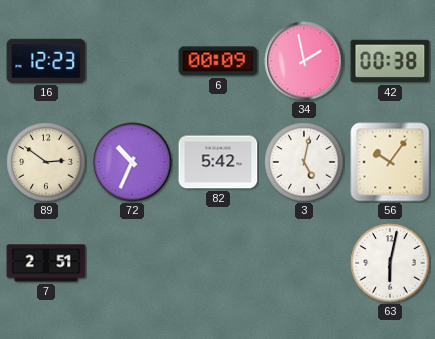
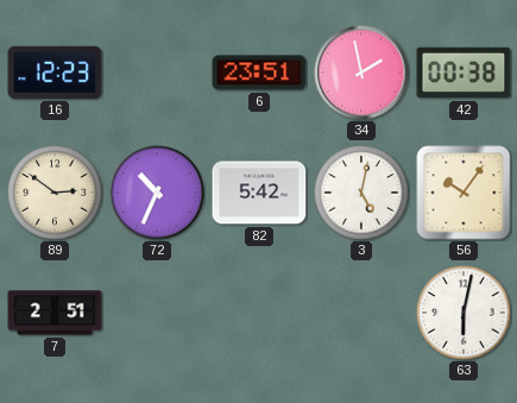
6: 00:09 -> 23:51 (259, 73)
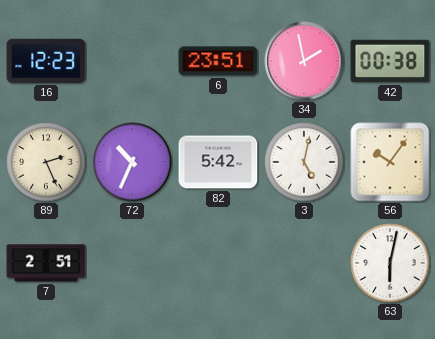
89: 2:51 -> 2:26 (46, 162)
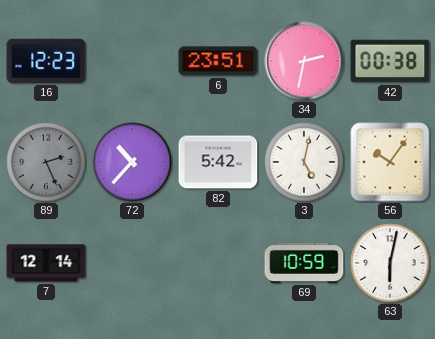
34: 1:58 -> 2:32 (304, 61)
89 dial: cream -> grey (46, 162)
72: 10:34 -> 10:37 (132, 162)
7: 2:51 -> 12:14 (46, 263)
69: none -> 10:59 (304, 263)
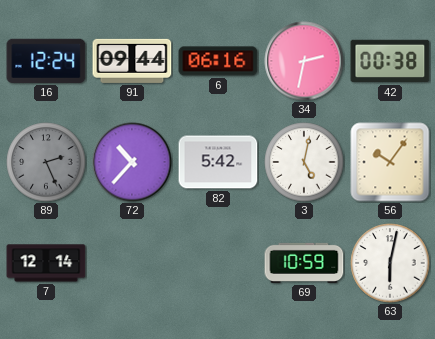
16: 12:23 -> 12:24 (46, 61)
91: none -> 09:44 (132, 61)
6: 23:51 -> 06:16 (218, 61)
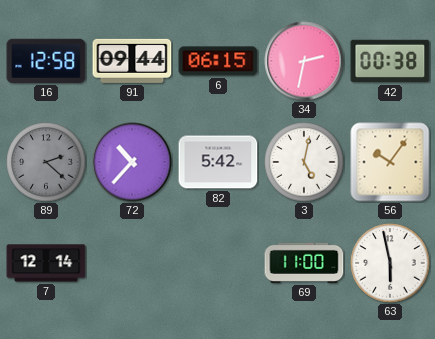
16: 12:24 -> 12:58 (46, 61)
6: 06:16 -> 06:15 (218, 61)
89: 2:26 -> 2:22 (46, 162)
69: 10:59 -> 11:00 (304, 263)
63: 6:02 -> 5:58 (390, 263)
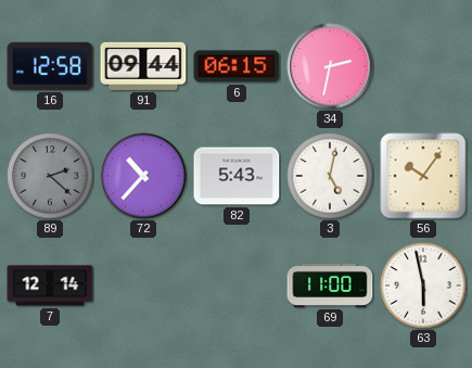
42: 00:38 -> none (390, 61)
82: 5:42 -> 5:43 (237, 176)
